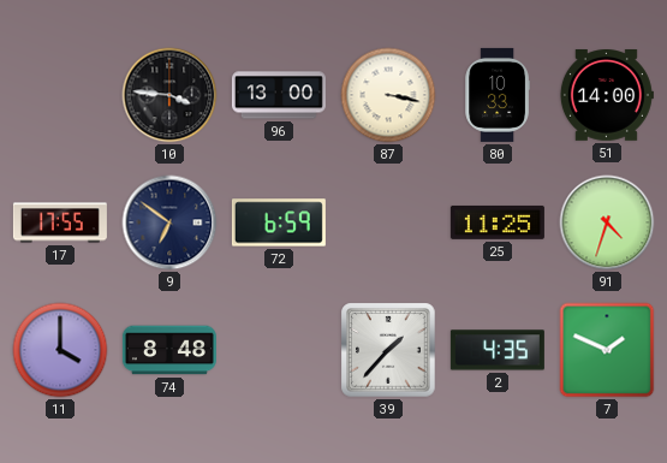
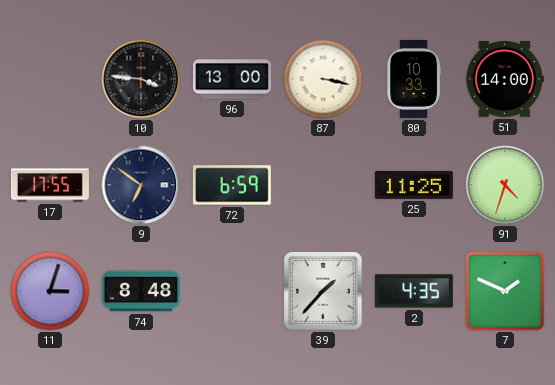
11: 4:00 -> 3:03 (50, 291)
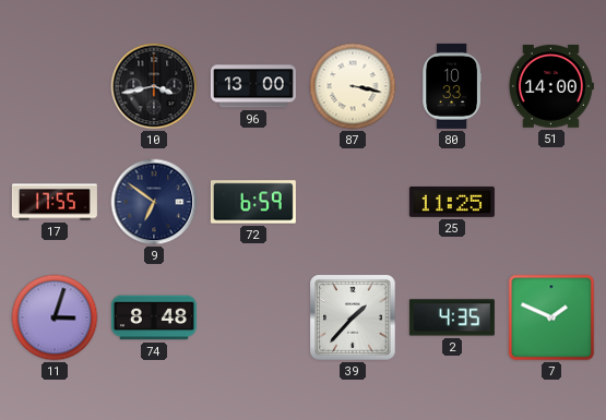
10: 3:46 -> 3:43 (154, 86)
91: 4:33 -> none (505, 185)
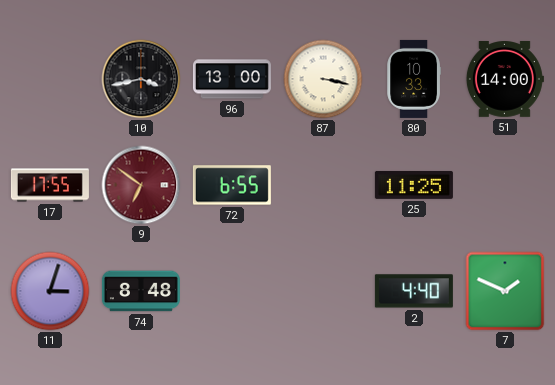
9 dial: navy -> burgundy (141, 185)
72: 6:59 -> 6:55 (232, 185)
39: 1:37 -> none (353, 317)
2: 4:35 -> 4:40 (414, 291)
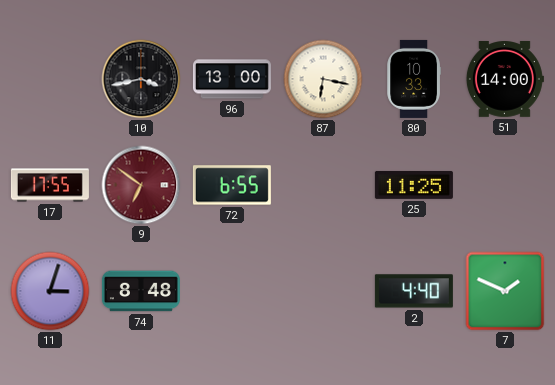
87: 3:17 -> 6:17 (323, 79)
